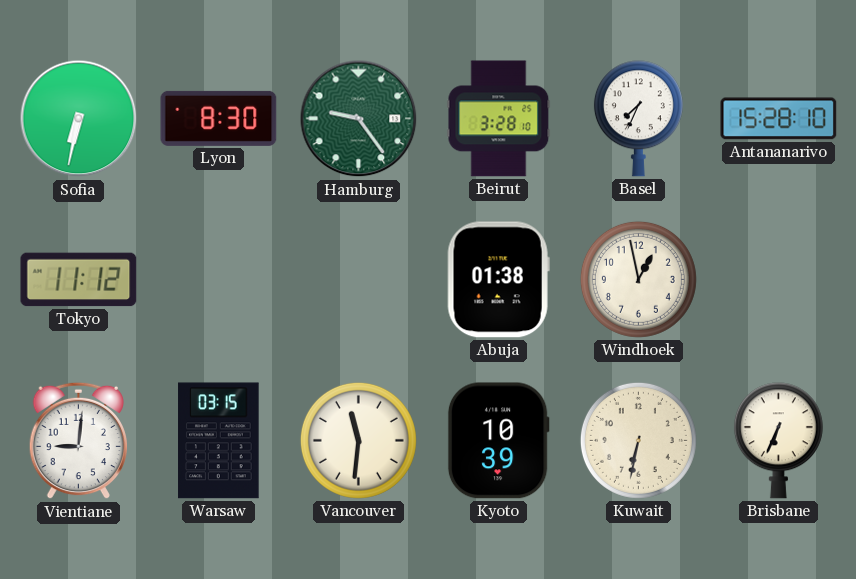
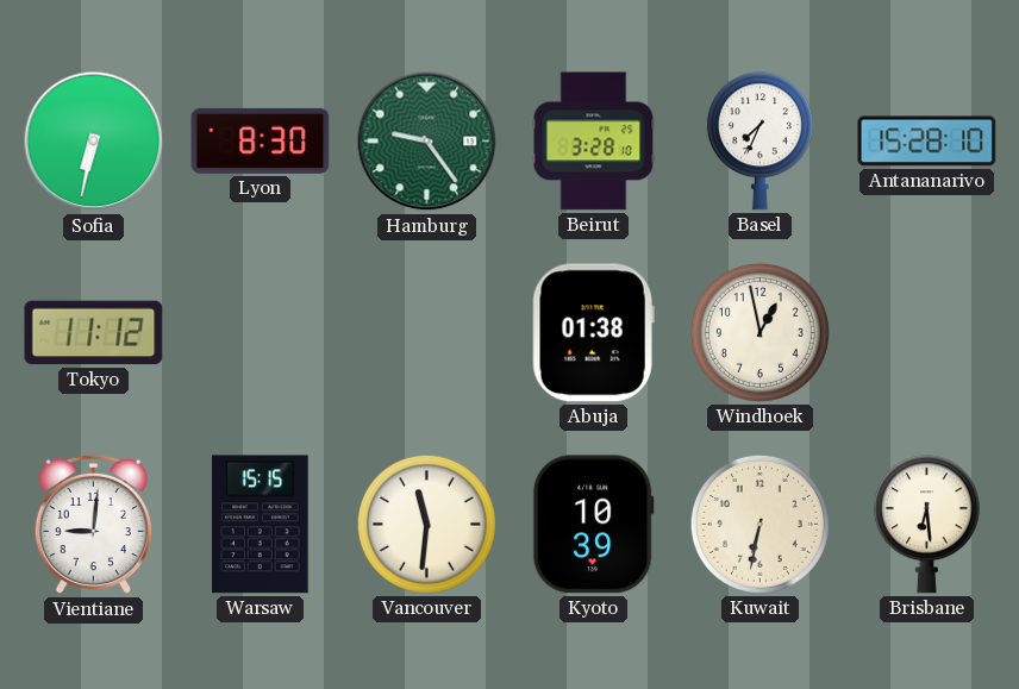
Warsaw: 03:15 -> 15:15 (261, 525)
Brisbane: 6:34 -> 6:29 (926, 525)
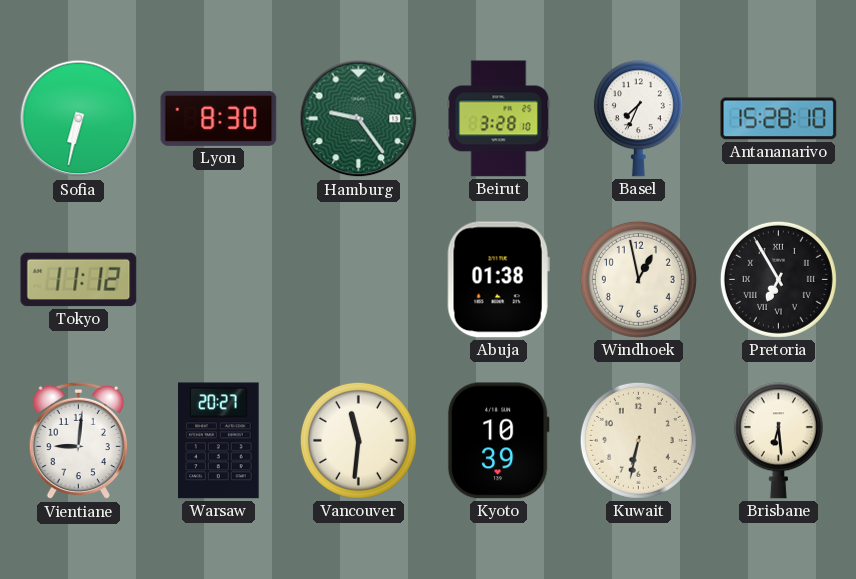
Pretoria: none -> 6:55 (778, 279)
Warsaw: 15:15 -> 20:27 (219, 441)
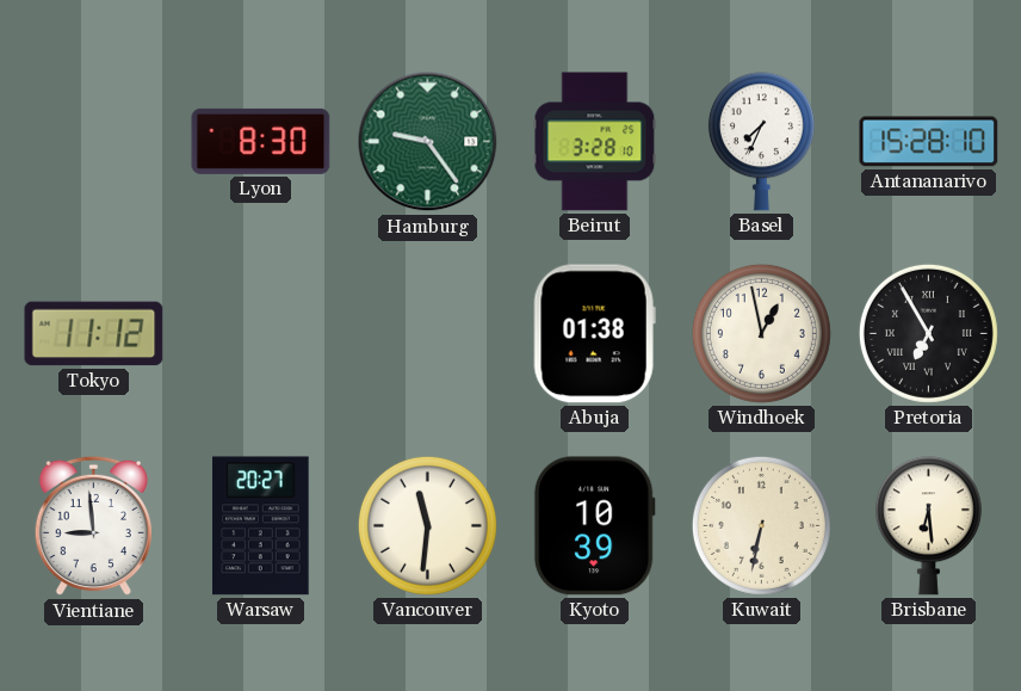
Sofia: 6:32 -> none (79, 119)
Vientiane: 9:01 -> 8:59 (93, 526)
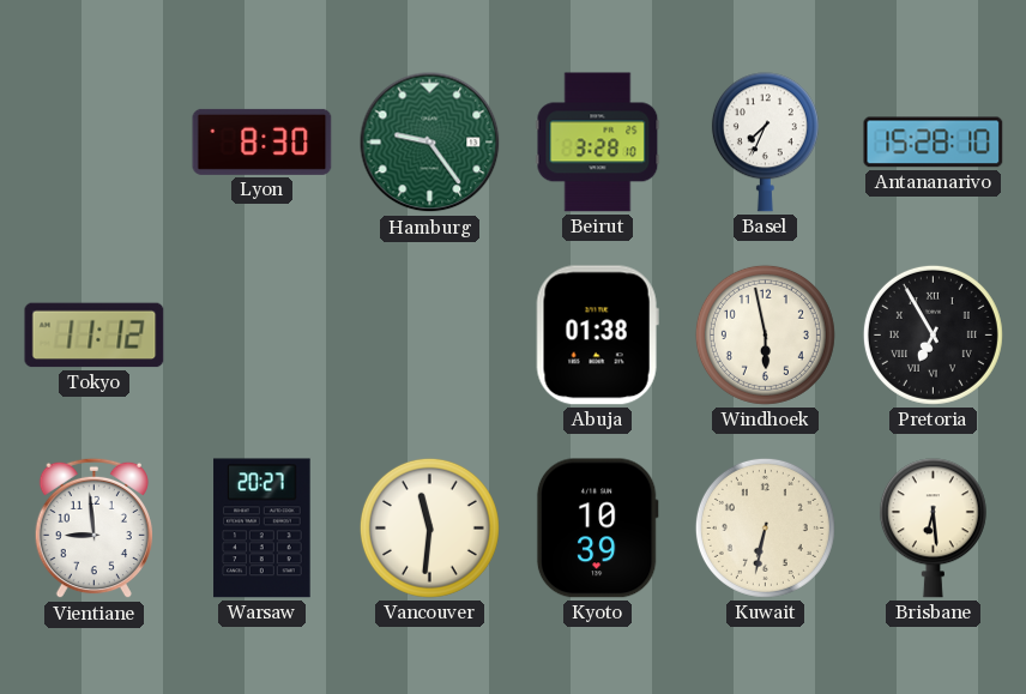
Windhoek: 12:58 -> 5:58 (765, 334)
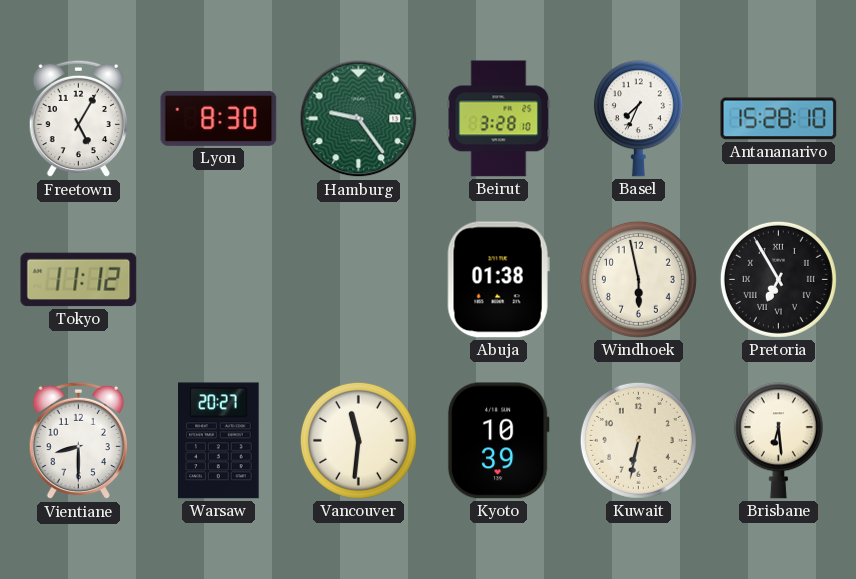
Freetown: none -> 5:05 (78, 119)
Vientiane: 8:59 -> 8:30 (78, 441)
